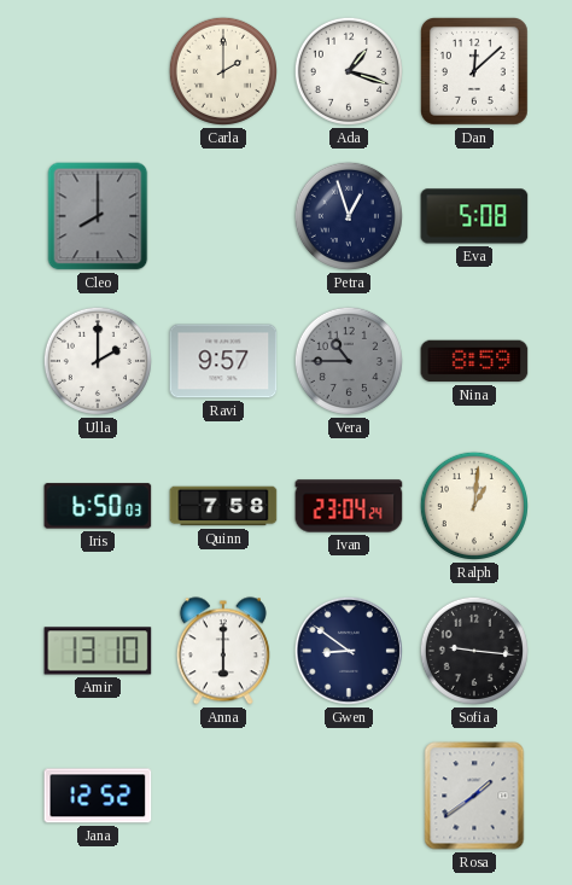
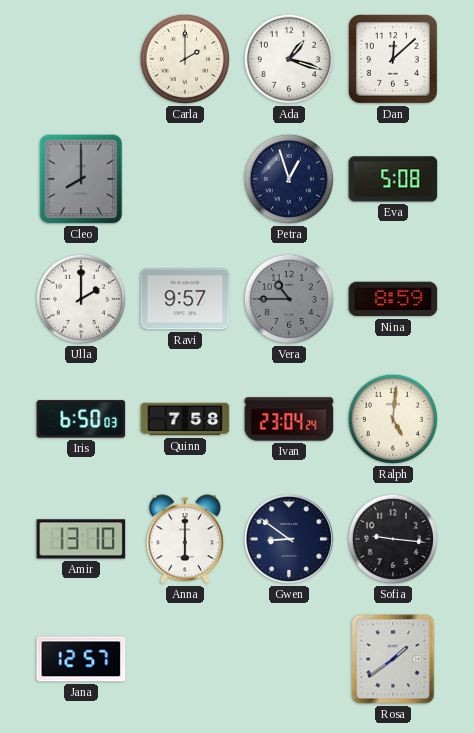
Ralph: 1:01 -> 5:01 (393, 419)
Jana: 12:52 -> 12:57 (81, 659)
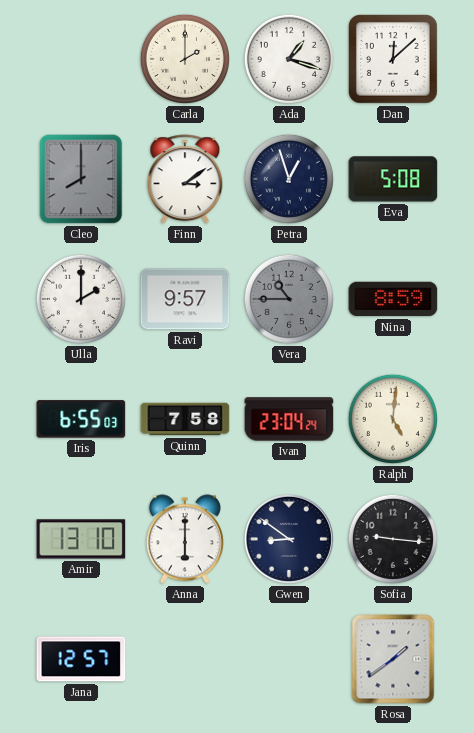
Finn: none -> 3:09 (185, 180)
Iris: 6:50 -> 6:55 (81, 419)
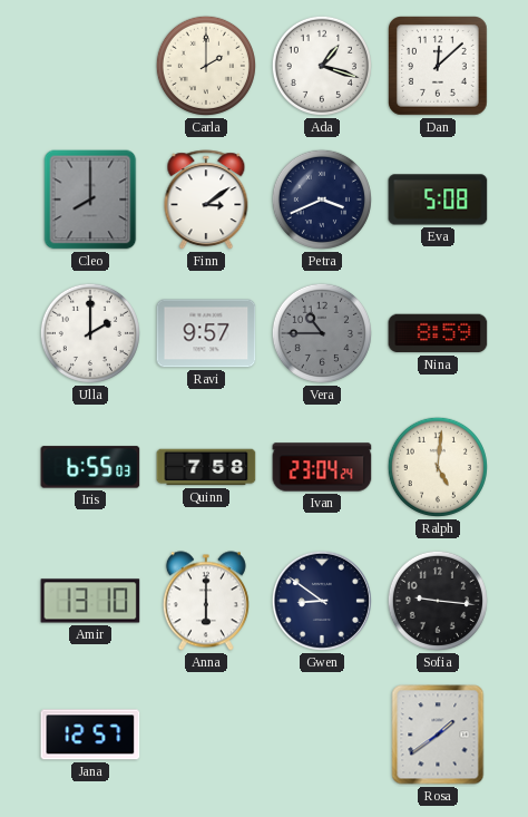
Petra: 12:57 -> 3:41 (322, 200)
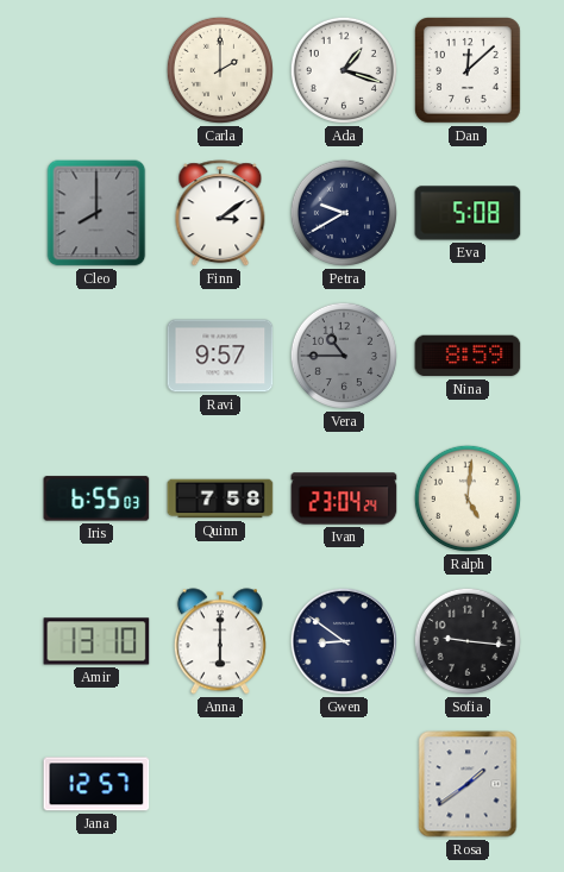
Petra: 3:41 -> 9:40 (344, 213)
Ulla: 2:00 -> none (90, 333)
